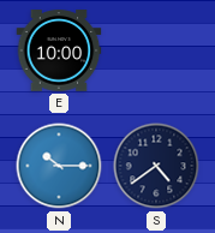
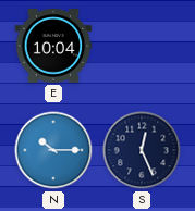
E: 10:00 -> 10:04 (53, 46)
S: 4:39 -> 12:26 (142, 150)
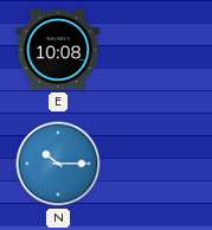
E: 10:04 -> 10:08 (58, 50)
S: 12:26 -> none (142, 150)
